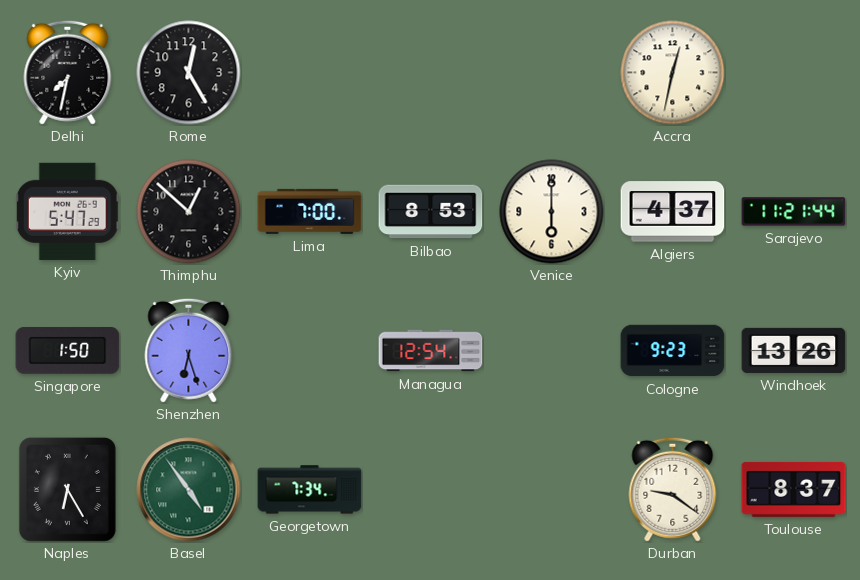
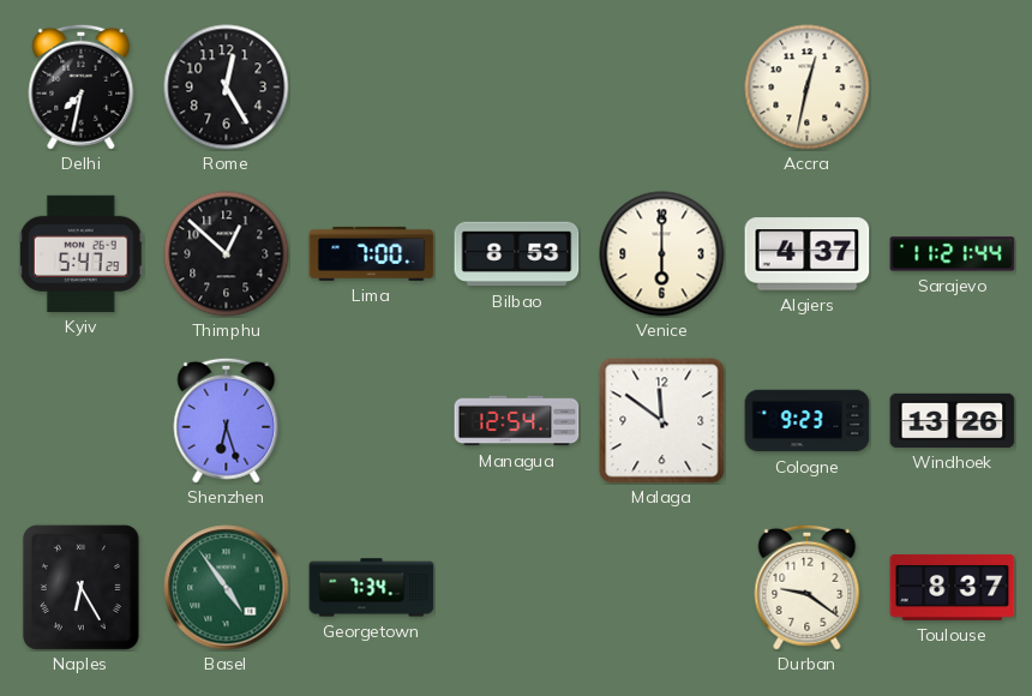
Singapore: 1:50 -> none (68, 351)
Malaga: none -> 11:51 (662, 421)
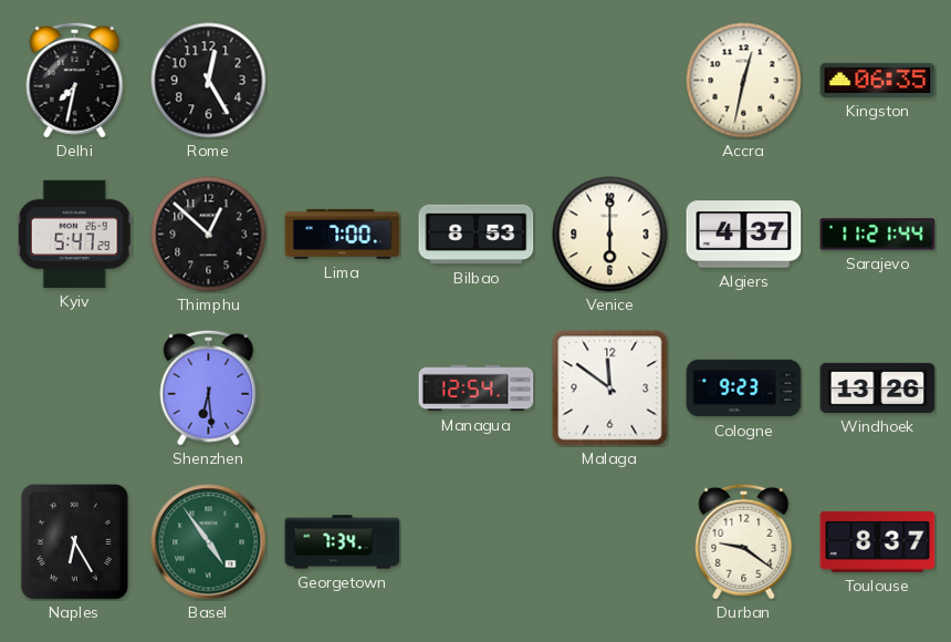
Kingston: none -> 06:35 (878, 80)
Shenzhen: 6:27 -> 6:29 (209, 387)
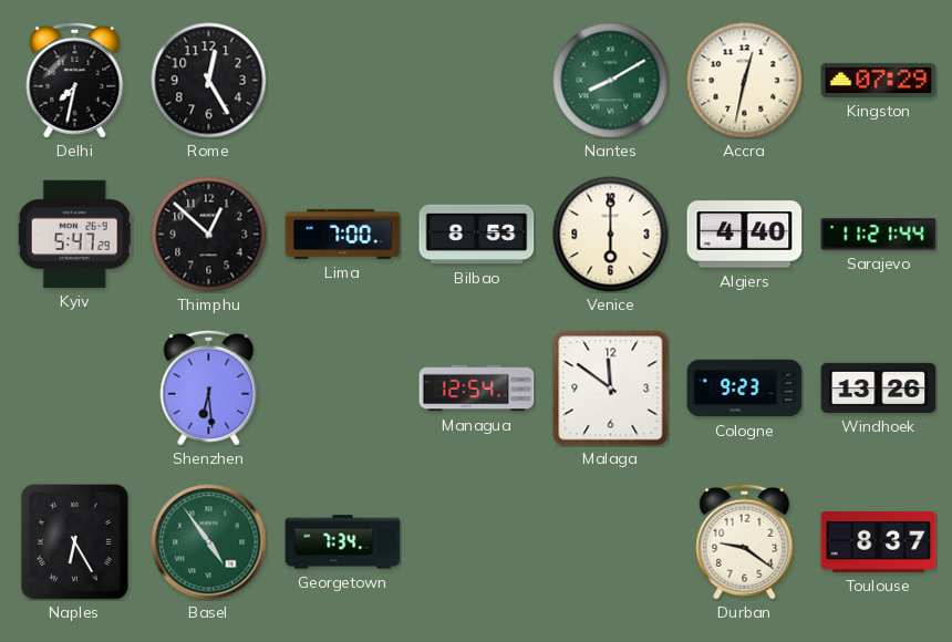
Nantes: none -> 8:10 (611, 81)
Kingston: 06:35 -> 07:29 (879, 80)
Algiers: 4:37 -> 4:40 (745, 235)
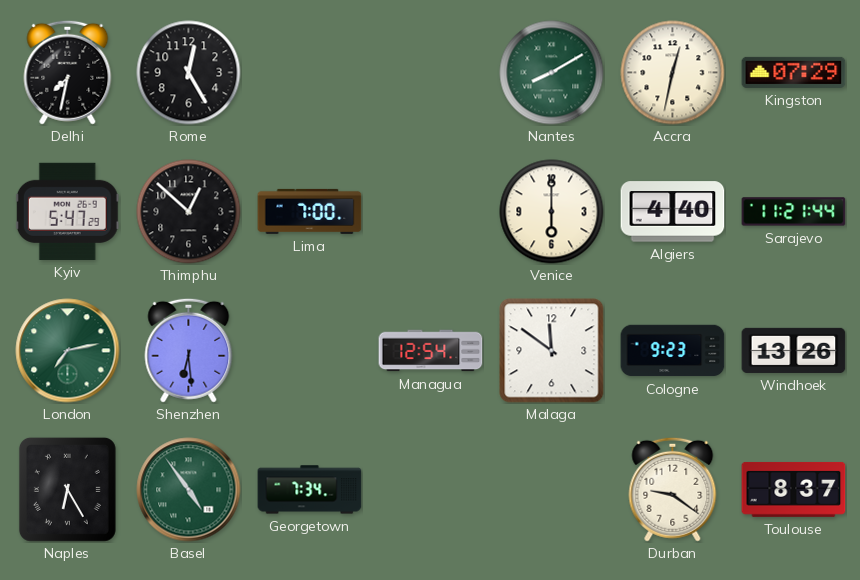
Bilbao: 8:53 -> none (477, 235)
London: none -> 7:13 (68, 351)
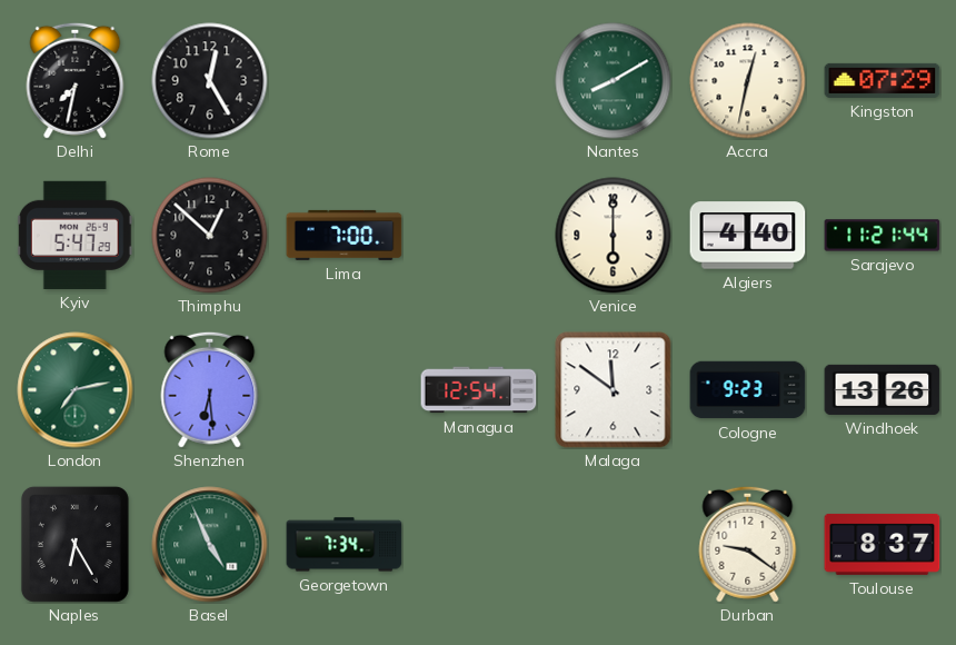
Basel: 4:54 -> 4:56 (210, 545)
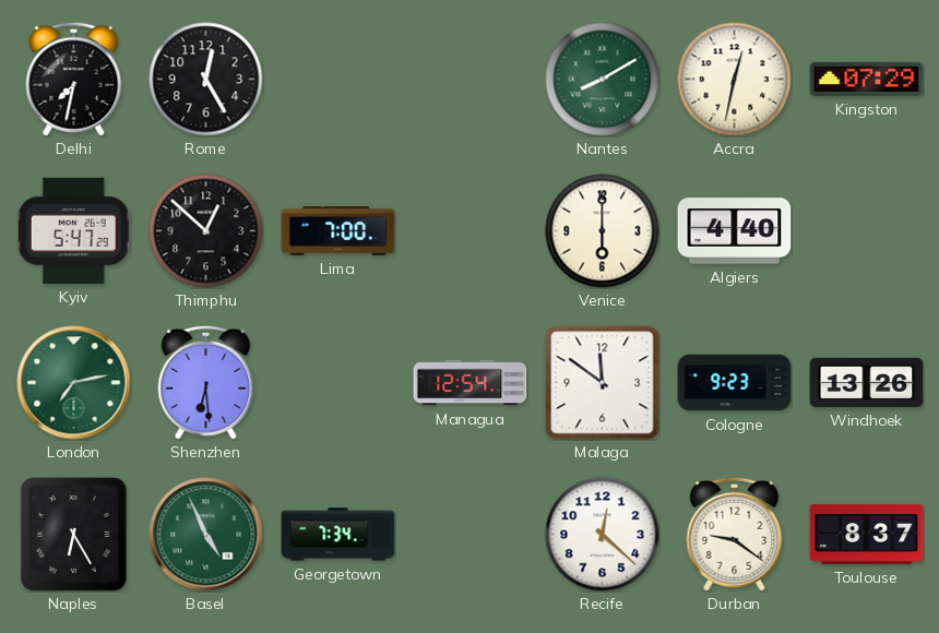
Sarajevo: 11:21 -> none (883, 236)
Recife: none -> 12:22 (603, 535)
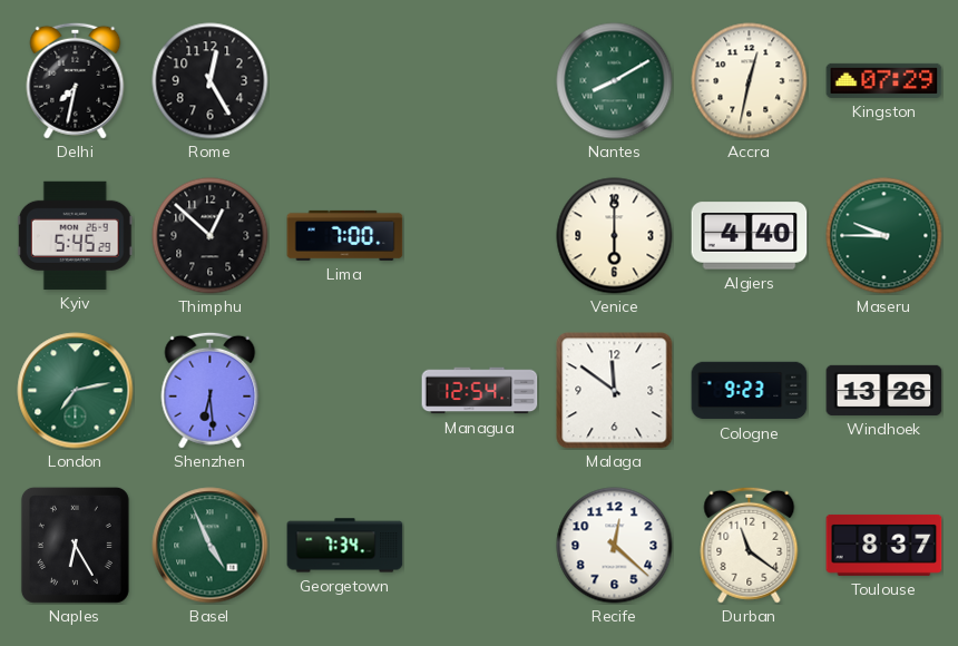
Kyiv: 5:47 -> 5:45 (75, 235)
Maseru: none -> 9:45 (884, 236)
Durban: 9:21 -> 11:21 (750, 545)
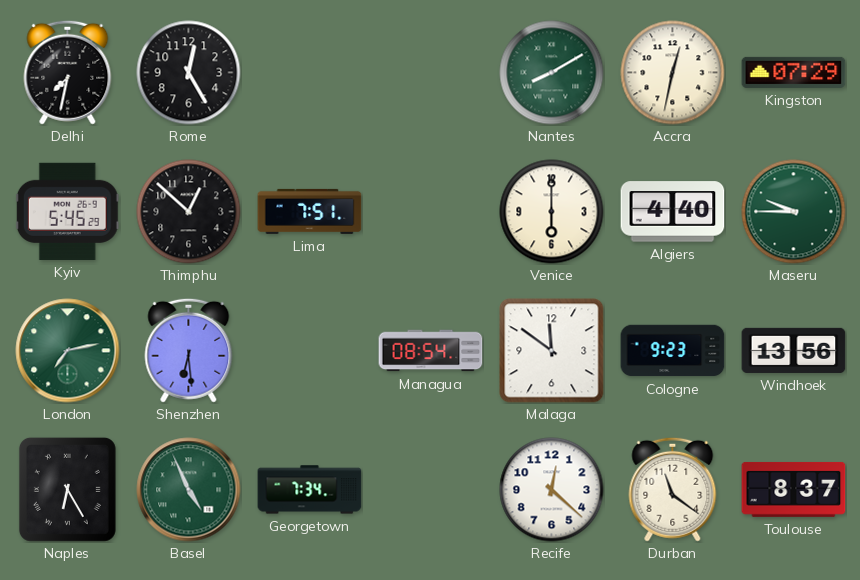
Lima: 7:00 -> 7:51 (310, 211)
Managua: 12:54 -> 08:54 (431, 351)
Windhoek: 13:26 -> 13:56 (794, 350)
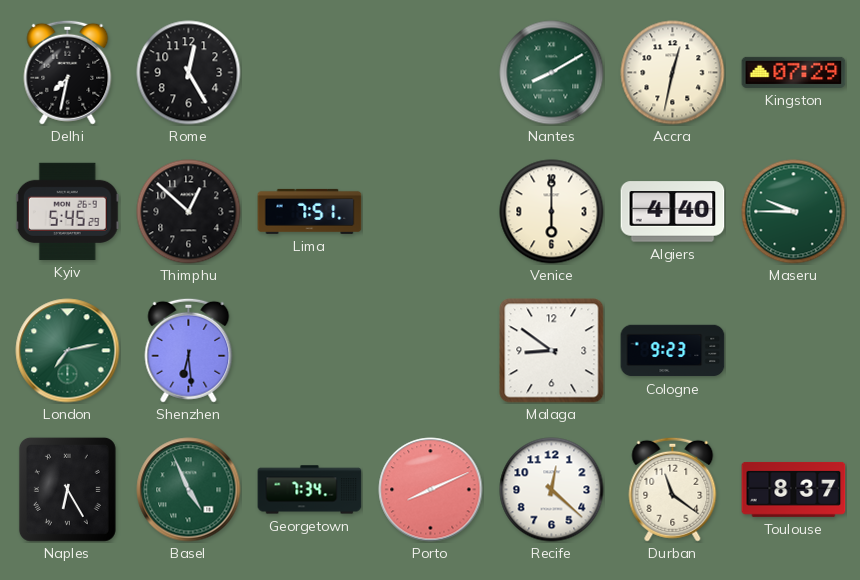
Managua: 08:54 -> none (431, 351)
Malaga: 11:51 -> 8:51 (552, 351)
Windhoek: 13:56 -> none (794, 350)
Porto: none -> 8:11 (431, 490)
